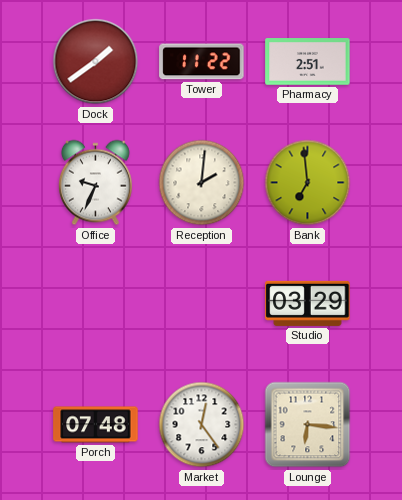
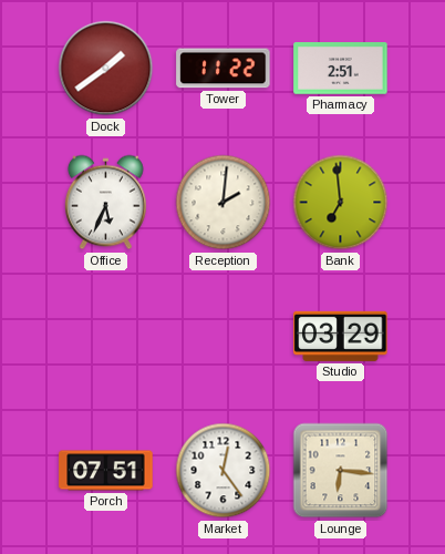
Office: 9:34 -> 5:34 (106, 203)
Porch: 07:48 -> 07:51 (106, 471)
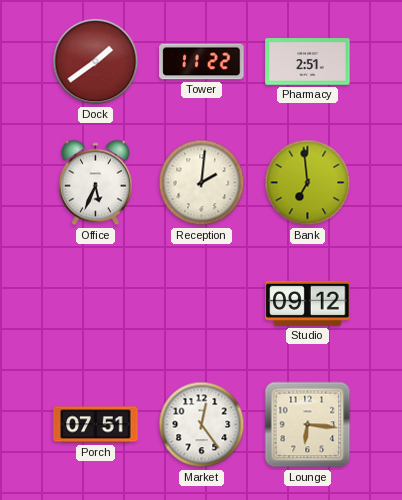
Studio: 03:29 -> 09:12 (308, 303)
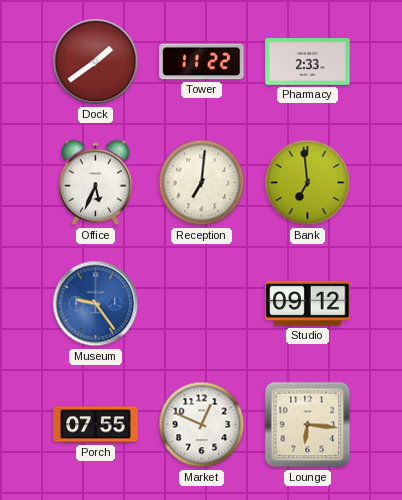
Pharmacy: 2:51 -> 2:33 (308, 62)
Reception: 2:01 -> 7:01 (202, 183)
Museum: none -> 9:24 (96, 304)
Porch: 07:51 -> 07:55 (96, 425)
Market: 12:24 -> 12:49 (202, 425)
